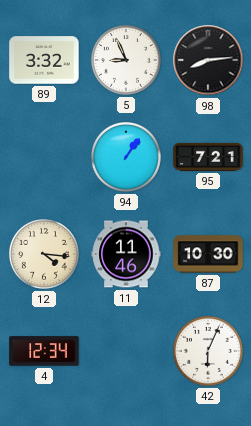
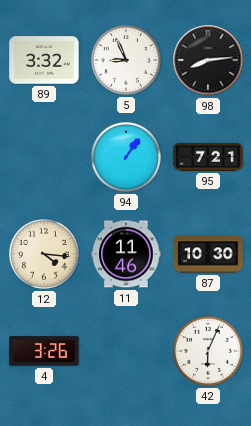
4: 12:34 -> 3:26 (44, 351)
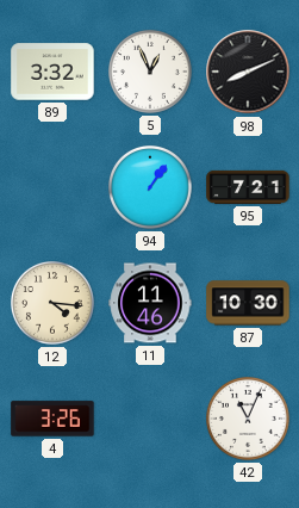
5: 8:56 -> 12:56 (151, 73)
98: 8:14 -> 8:11 (248, 72)
42: 6:04 -> 11:04 (249, 420)
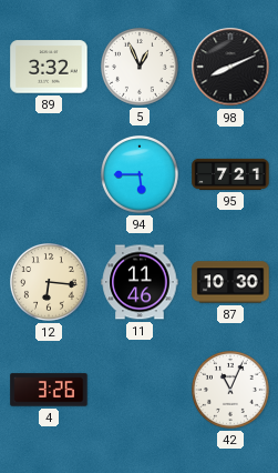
94: 1:06 -> 5:45 (141, 175)
12: 4:16 -> 6:16 (50, 283)
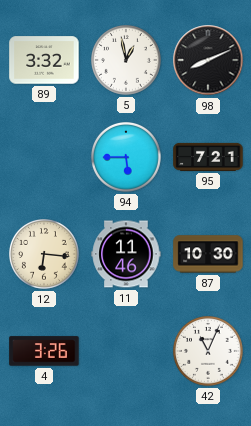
5: 12:56 -> 12:58 (127, 61)
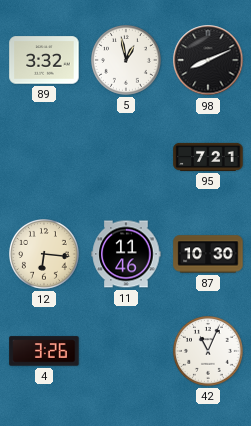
94: 5:45 -> none (127, 158)
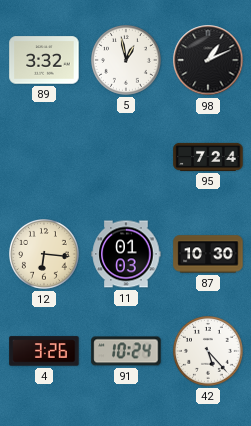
98: 8:11 -> 1:11 (208, 60)
95: 7:21 -> 7:24 (208, 157)
11: 11:46 -> 01:03 (126, 254)
91: none -> 10:24 (126, 351)
42: 11:04 -> 5:23 (209, 352)
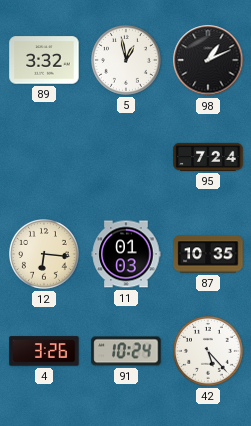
87: 10:30 -> 10:35 (208, 254)
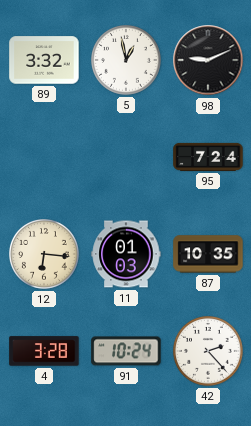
98: 1:11 -> 9:11 (208, 60)
4: 3:26 -> 3:28 (44, 351)
42: 5:23 -> 2:23 (209, 352)
